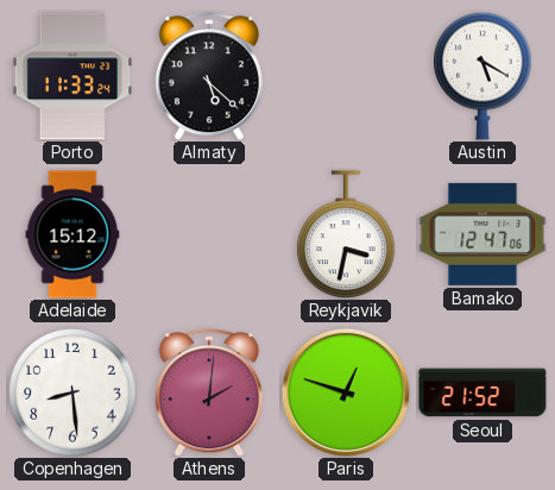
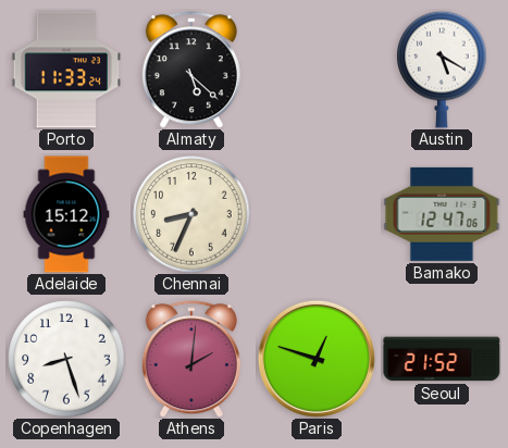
Chennai: none -> 8:34 (191, 214)
Reykjavik: 3:32 -> none (346, 234)
Copenhagen: 8:29 -> 8:27 (66, 359)
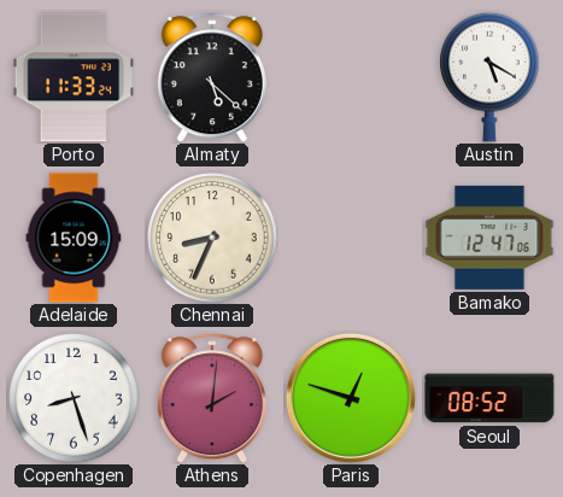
Adelaide: 15:12 -> 15:09 (74, 238)
Seoul: 21:52 -> 08:52 (489, 398)
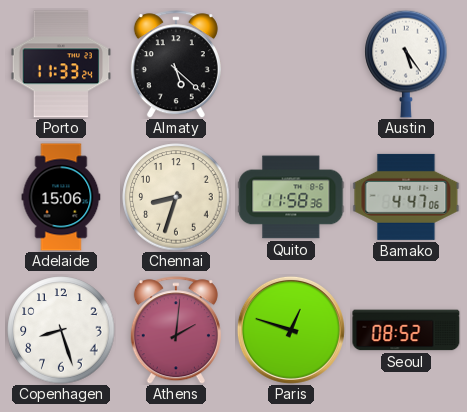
Austin: 5:20 -> 5:24 (406, 64)
Adelaide: 15:09 -> 15:06 (61, 197)
Chennai: 8:34 -> 8:33 (176, 197)
Quito: none -> 11:58 (291, 197)
Bamako: 12:47 -> 4:47 (406, 197)
